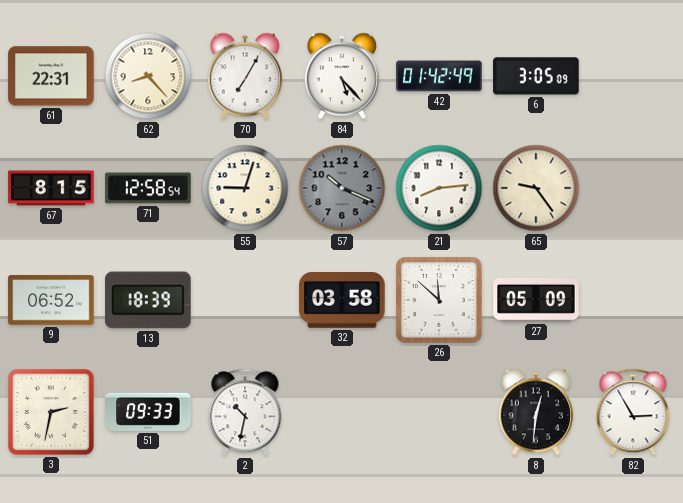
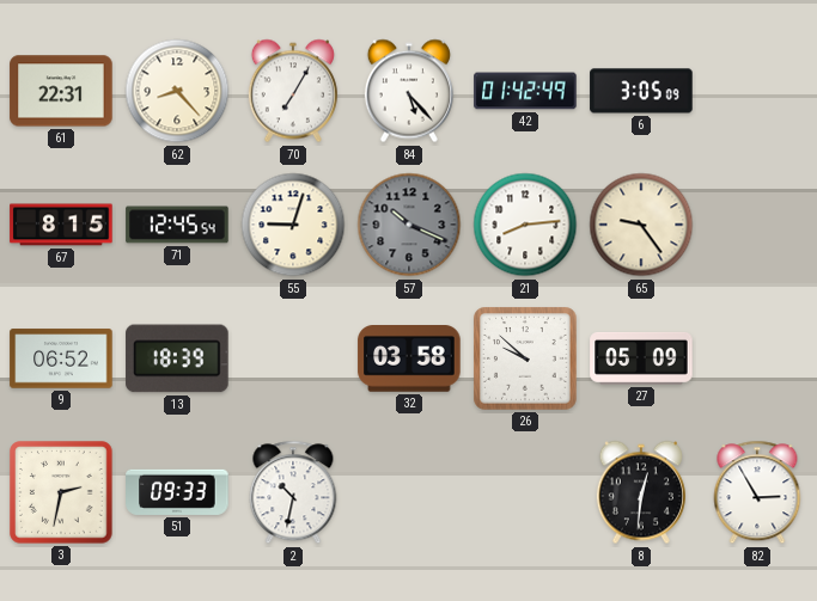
71: 12:58 -> 12:45 (177, 225)
26: 11:52 -> 9:52 (525, 358)
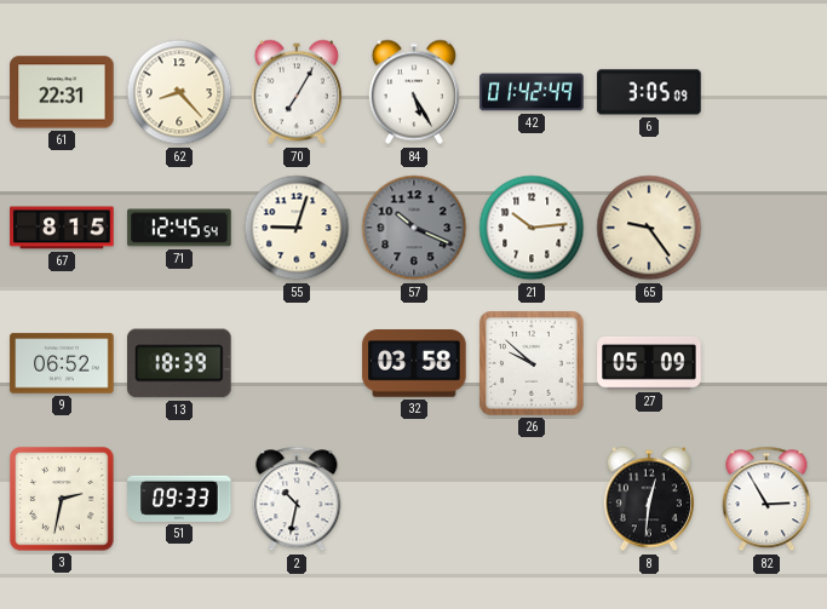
84: 5:23 -> 5:25 (414, 92)
21: 8:14 -> 10:14 (532, 228)
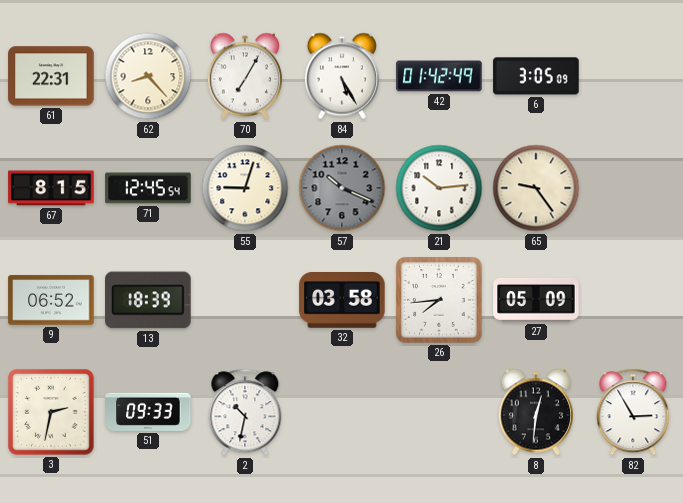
26: 9:52 -> 7:44 (439, 300)
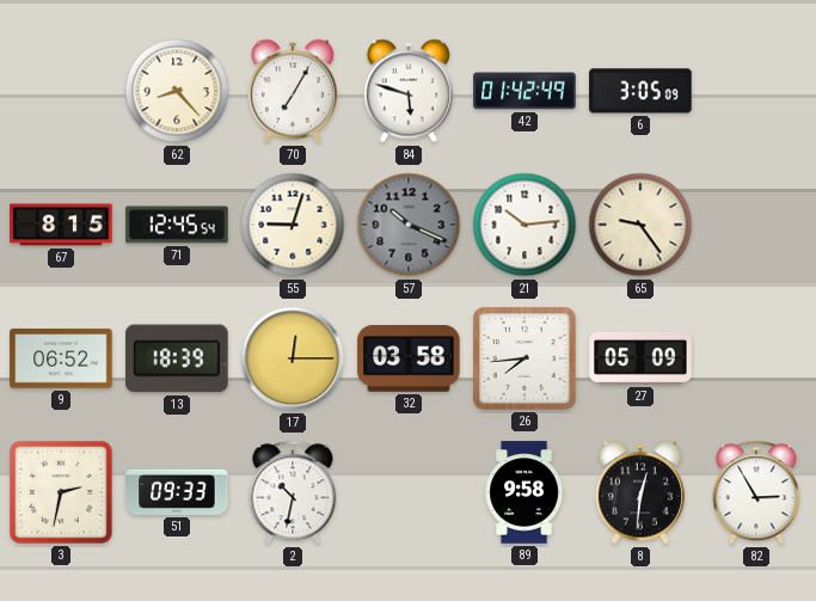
61: 22:31 -> none (51, 76)
84: 5:25 -> 5:48 (409, 91)
17: none -> 12:15 (293, 358)
89: none -> 9:58 (524, 492)
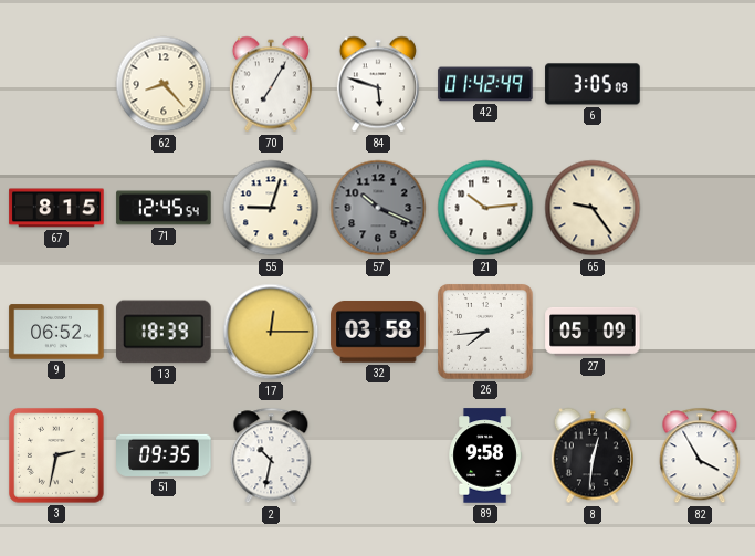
51: 09:33 -> 09:35 (164, 455)
82: 2:55 -> 3:55 (700, 455)
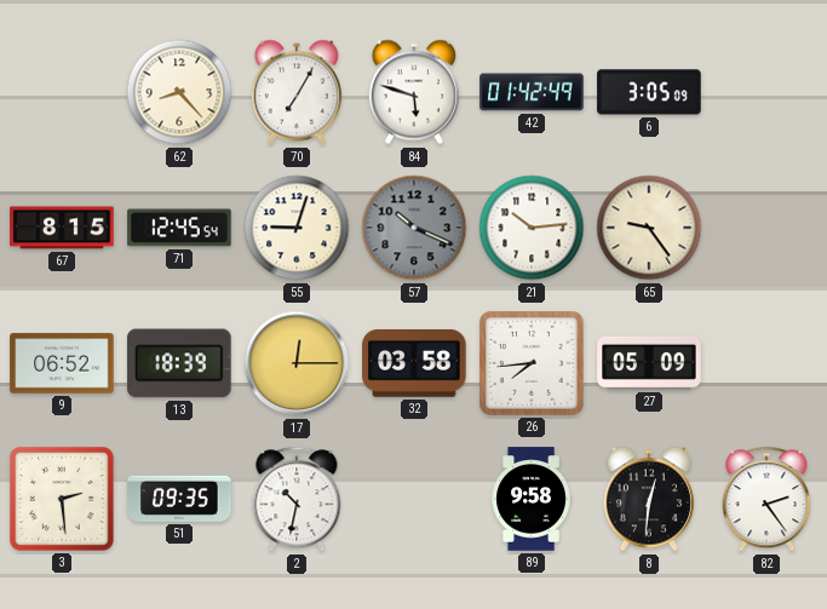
3: 2:32 -> 2:29 (62, 499)
82: 3:55 -> 2:24 (766, 499)
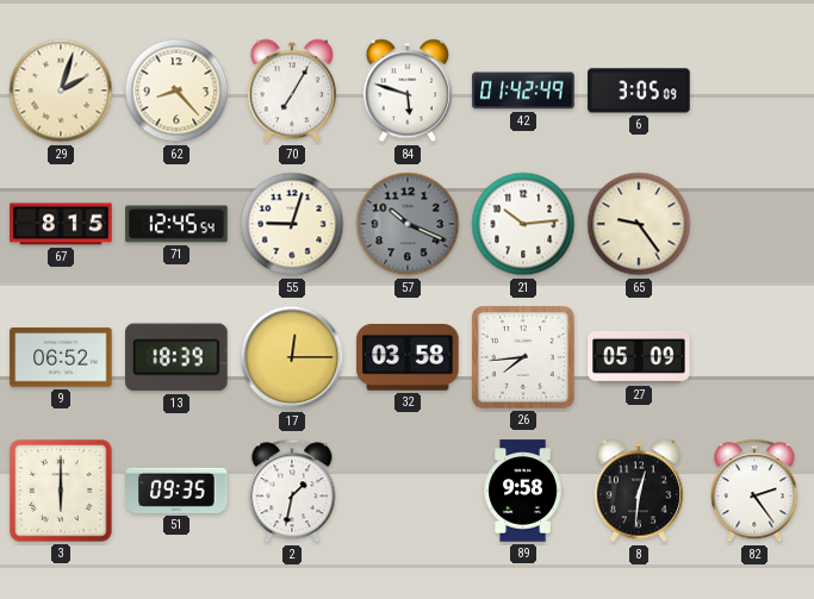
29: none -> 2:03 (61, 91)
3: 2:29 -> 6:00 (61, 491)
2: 10:32 -> 1:32 (292, 491)
